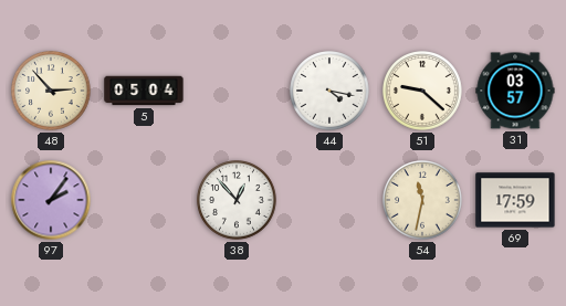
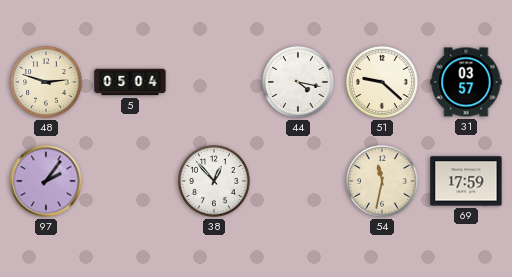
48: 2:53 -> 2:48 (47, 83)
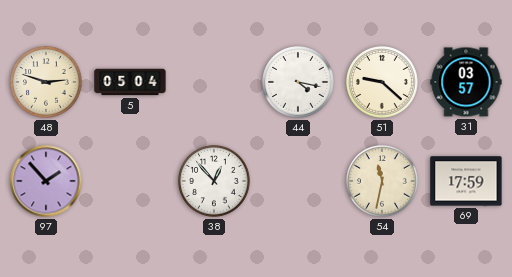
97: 2:06 -> 1:53 (46, 181)
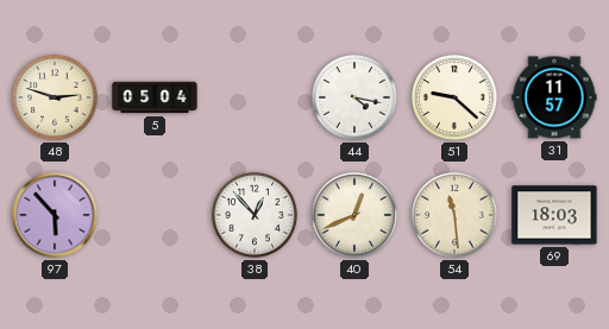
31: 03:57 -> 11:57 (554, 97)
97: 1:53 -> 5:53 (55, 215)
40: none -> 12:41 (356, 216)
54: 11:32 -> 11:29 (456, 216)
69: 17:59 -> 18:03 (554, 215)
